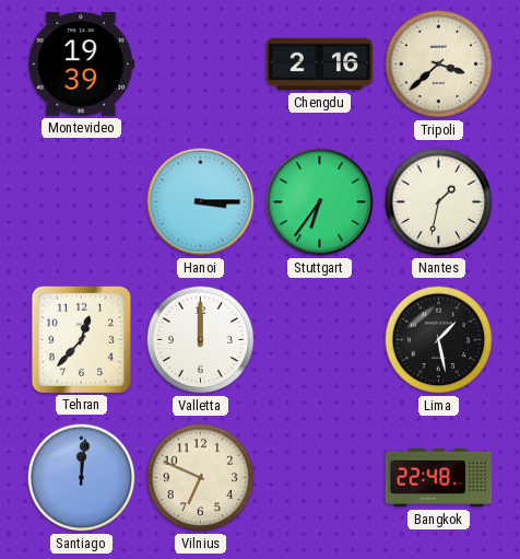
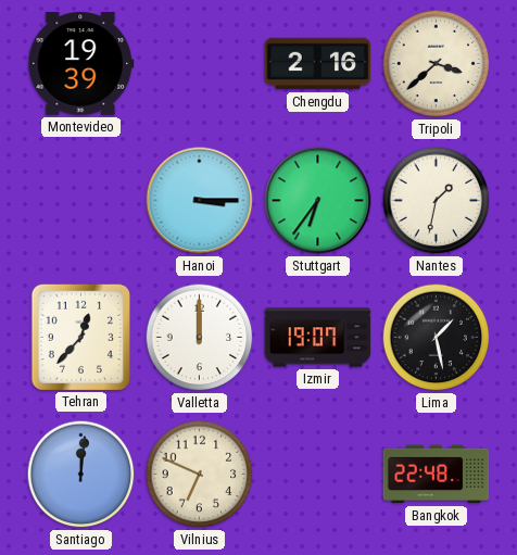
Izmir: none -> 19:07 (318, 338)
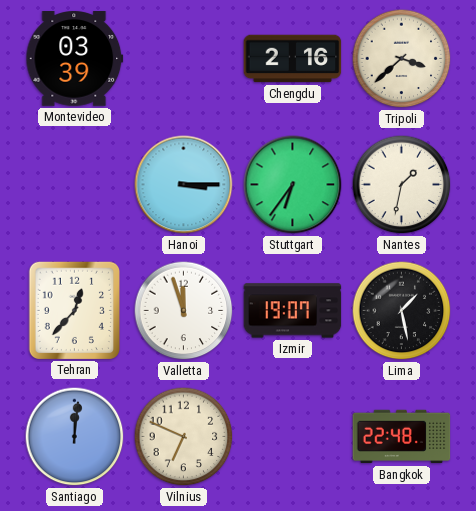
Montevideo: 19:39 -> 03:39 (75, 59)
Valletta: 12:00 -> 11:57 (184, 311)
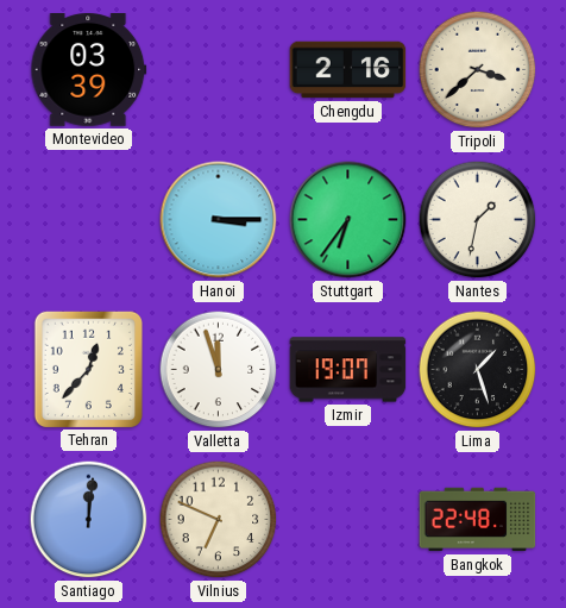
Lima: 1:28 -> 1:27 (478, 370)
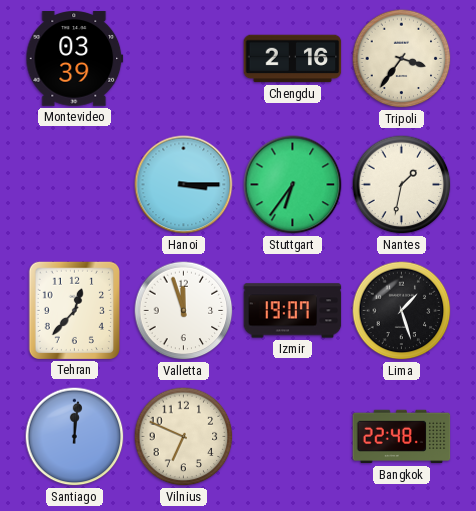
Tripoli: 3:38 -> 3:36 (402, 59)
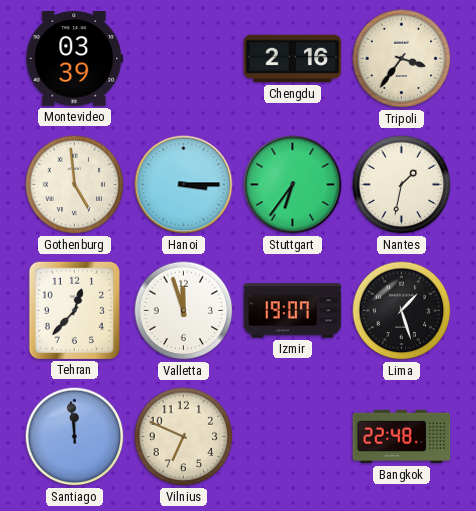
Gothenburg: none -> 4:59 (75, 185)
Santiago: 12:01 -> 11:59 (75, 437)
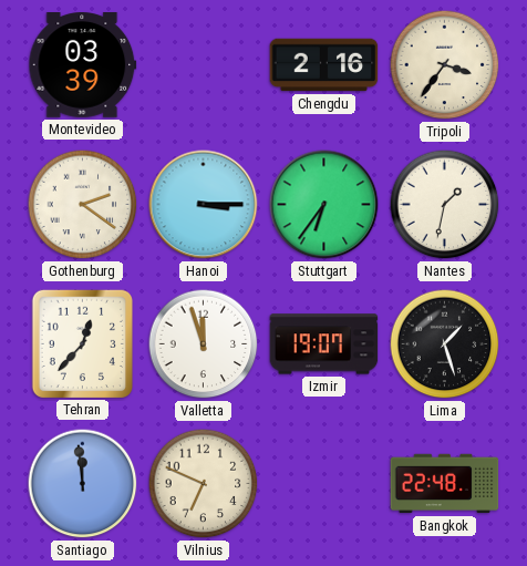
Gothenburg: 4:59 -> 2:21 (83, 205)
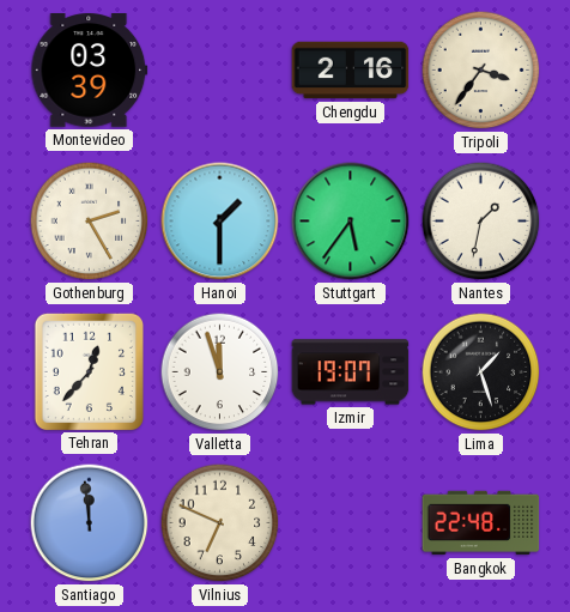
Gothenburg: 2:21 -> 2:25 (90, 222)
Hanoi: 3:15 -> 1:30 (220, 222)
Stuttgart: 6:36 -> 5:36 (351, 222)
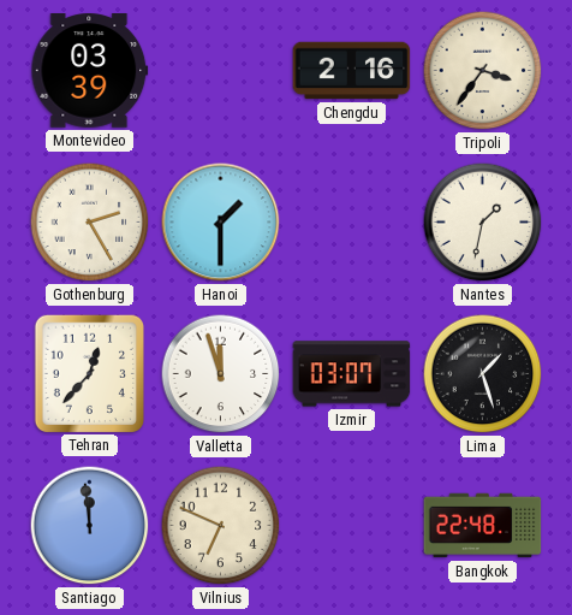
Stuttgart: 5:36 -> none (351, 222)
Izmir: 19:07 -> 03:07 (352, 374)
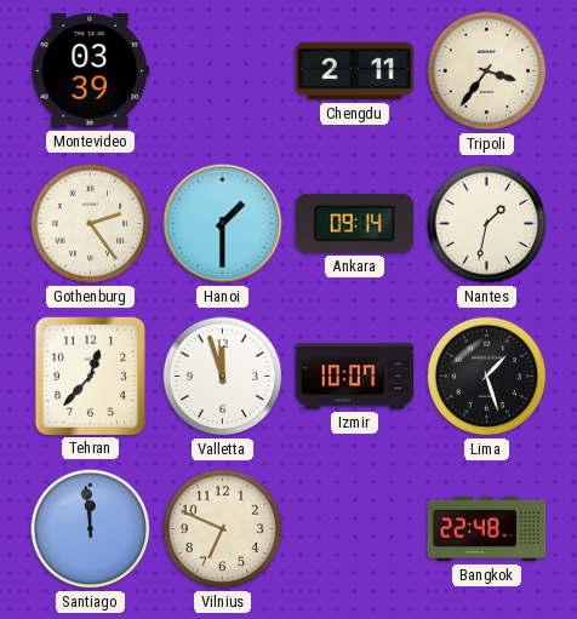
Chengdu: 2:16 -> 2:11 (355, 71)
Gothenburg: 2:25 -> 2:24 (91, 224)
Ankara: none -> 09:14 (355, 223)
Izmir: 03:07 -> 10:07 (355, 377)
